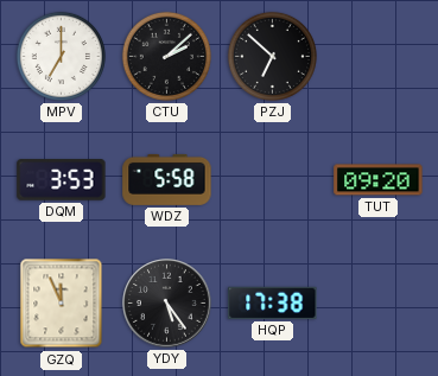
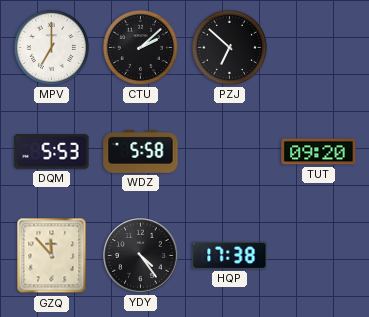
DQM: 3:53 -> 5:53 (52, 152)
GZQ: 11:56 -> 11:53 (52, 256)
YDY: 5:24 -> 4:24 (141, 256)
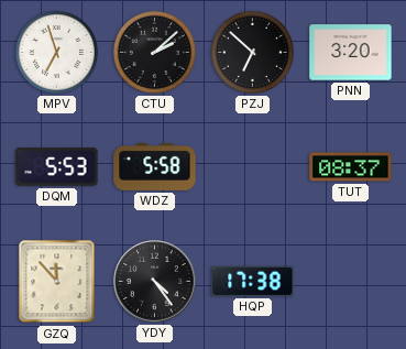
MPV: 7:00 -> 6:57 (56, 52)
PNN: none -> 3:20 (351, 53)
TUT: 09:20 -> 08:37 (351, 167)
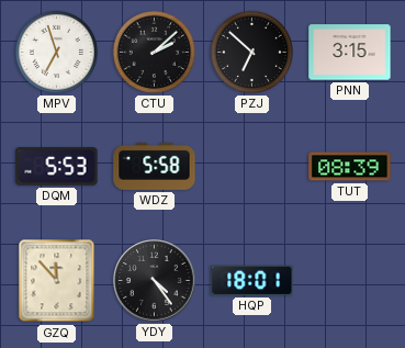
PNN: 3:20 -> 3:15 (350, 53)
TUT: 08:37 -> 08:39 (350, 167)
HQP: 17:38 -> 18:01 (252, 280)
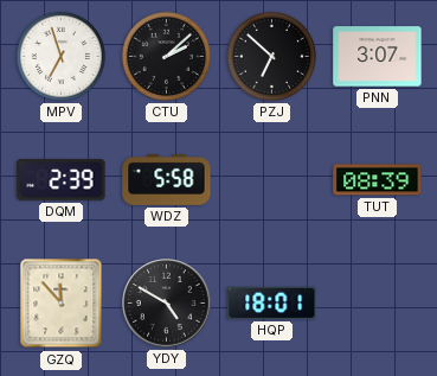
PNN: 3:15 -> 3:07 (378, 57)
DQM: 5:53 -> 2:39 (62, 180)
YDY: 4:24 -> 4:50 (167, 304)
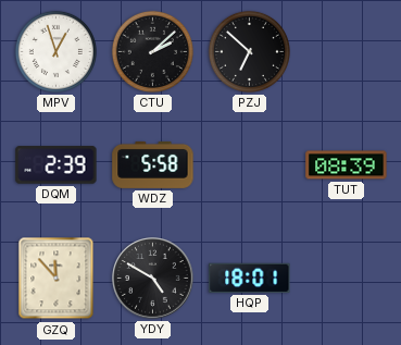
MPV: 6:57 -> 12:57 (55, 51)
PNN: 3:07 -> none (378, 57)
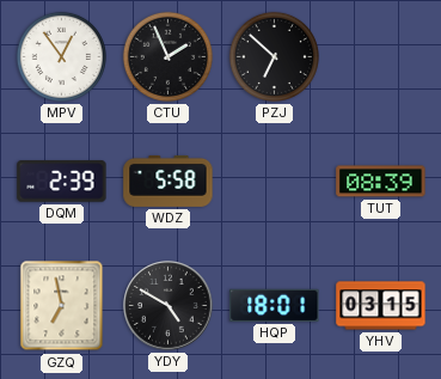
MPV: 12:57 -> 12:54 (61, 56)
CTU: 2:08 -> 1:56 (167, 56)
GZQ: 11:53 -> 6:58 (62, 306)
YHV: none -> 03:15 (381, 306)
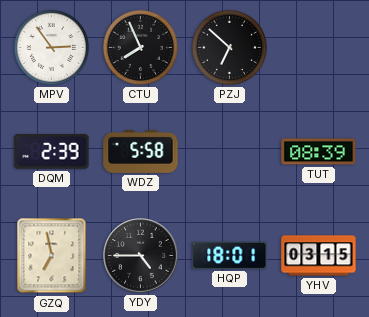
MPV: 12:54 -> 2:54 (51, 47)
CTU: 1:56 -> 7:56 (140, 47)
YDY: 4:50 -> 4:45 (141, 256)
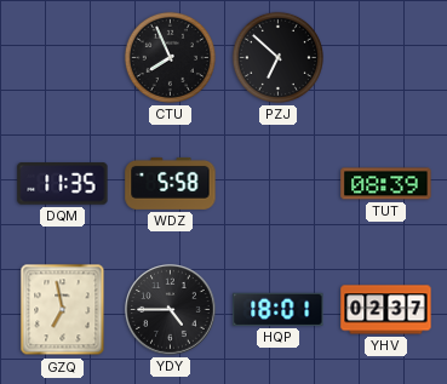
MPV: 2:54 -> none (51, 47)
DQM: 2:39 -> 11:35 (63, 184)
YHV: 03:15 -> 02:37 (386, 310)
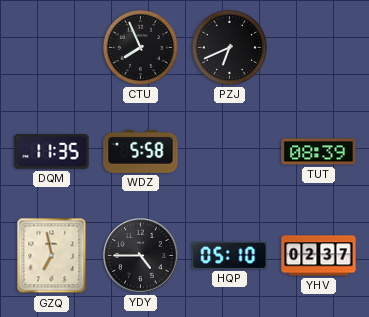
PZJ: 6:52 -> 6:41 (229, 47)
HQP: 18:01 -> 05:10 (230, 255)
